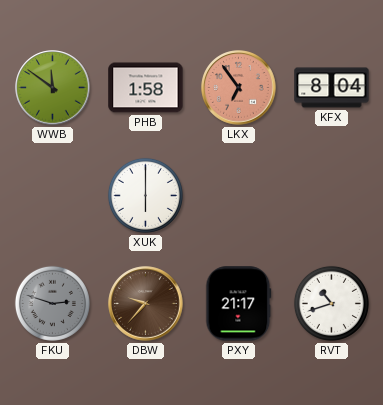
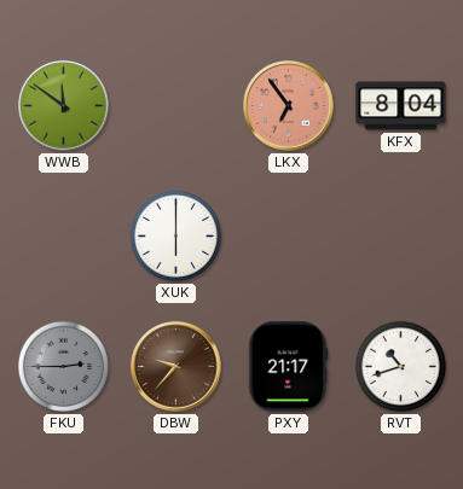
PHB: 1:58 -> none (146, 88)
FKU: 2:48 -> 2:45 (63, 366)
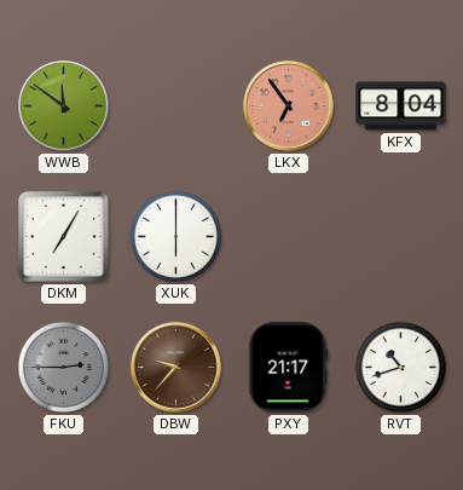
DKM: none -> 7:05 (64, 237)
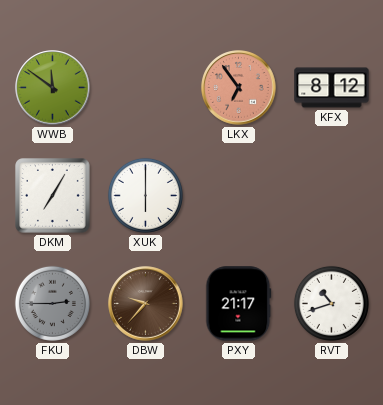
KFX: 8:04 -> 8:12 (332, 88)
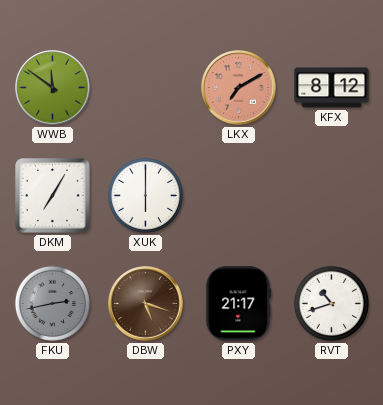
LKX: 6:54 -> 7:10 (239, 88)
FKU: 2:45 -> 2:43 (52, 303)
DBW: 9:37 -> 5:18 (146, 304)
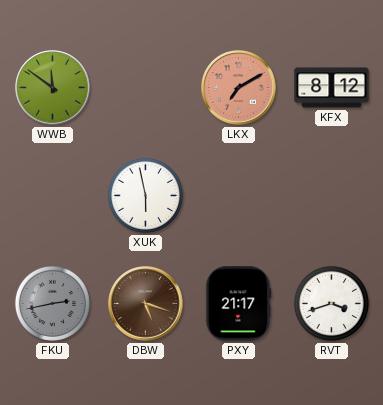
DKM: 7:05 -> none (53, 196)
XUK: 6:00 -> 5:58 (145, 195)
RVT: 10:42 -> 3:42 (331, 303)
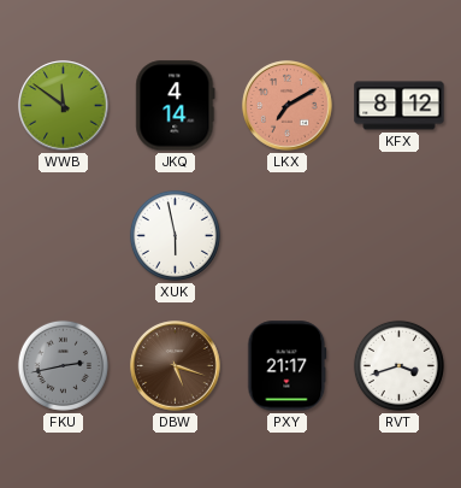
JKQ: none -> 4:14 (176, 106)
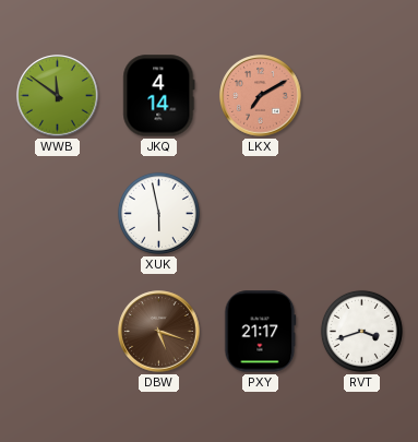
KFX: 8:12 -> none (400, 106)
FKU: 2:43 -> none (63, 365)
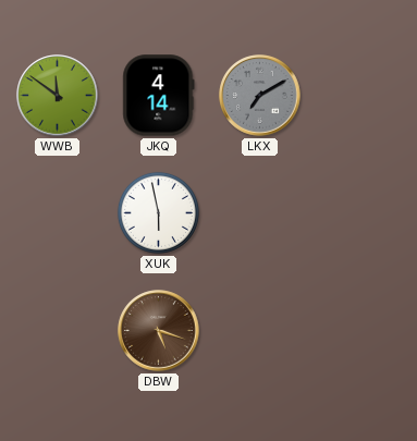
LKX dial: salmon -> grey (260, 96)
PXY: 21:17 -> none (261, 332)
RVT: 3:42 -> none (361, 331)
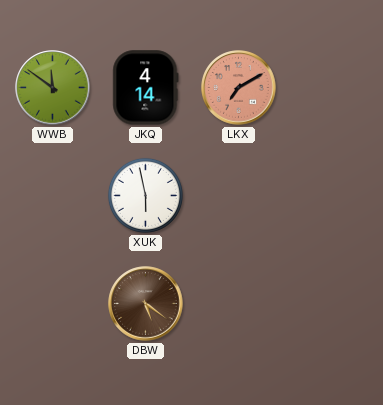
LKX dial: grey -> salmon (239, 88)
DBW: 5:18 -> 5:21 (146, 304)
